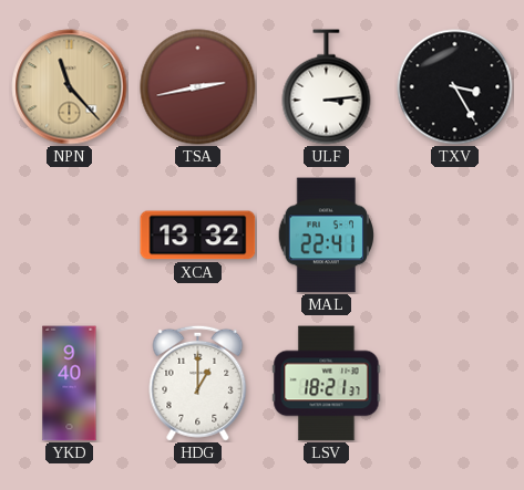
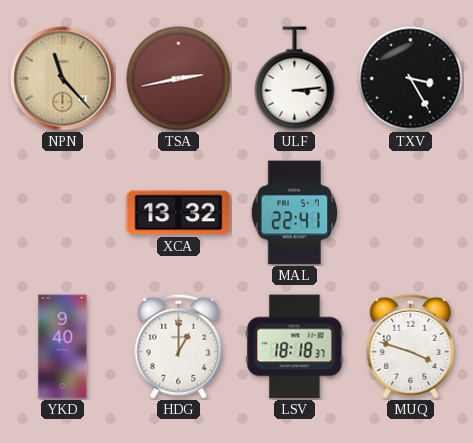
LSV: 18:21 -> 18:18 (295, 347)
MUQ: none -> 3:48 (411, 346)
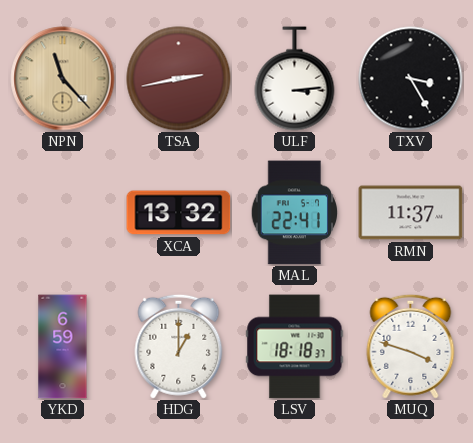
RMN: none -> 11:37 (411, 213)
YKD: 9:40 -> 6:59 (63, 347)
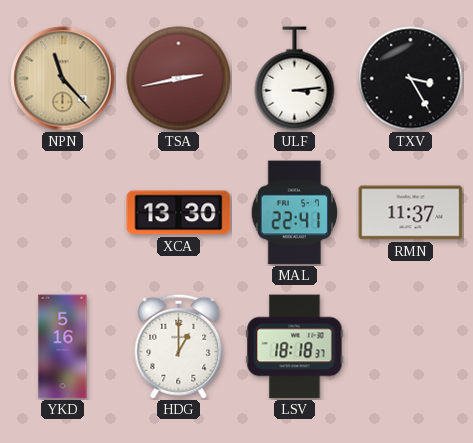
XCA: 13:32 -> 13:30 (179, 213)
YKD: 6:59 -> 5:16 (63, 347)
MUQ: 3:48 -> none (411, 346)
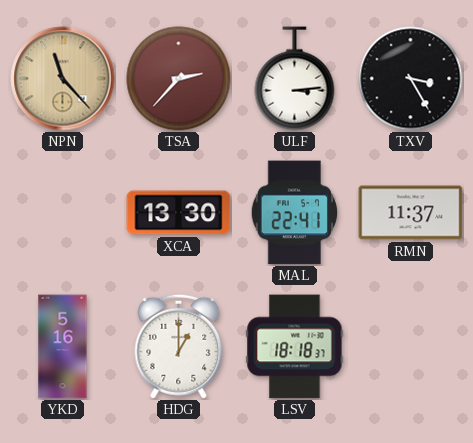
TSA: 2:43 -> 2:37 (179, 79)
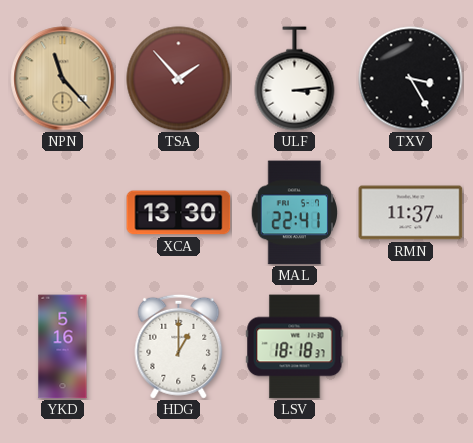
TSA: 2:37 -> 1:53 (179, 79)
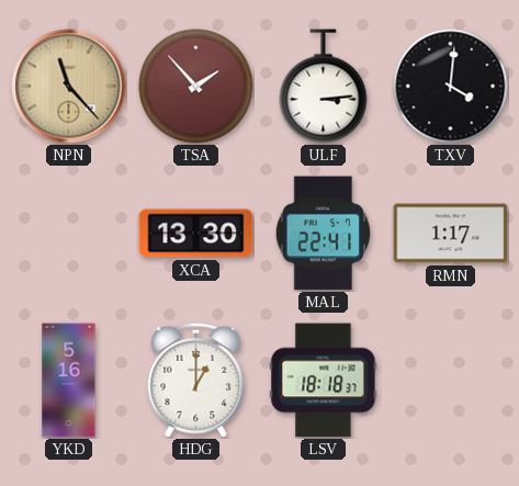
TXV: 3:25 -> 4:01 (451, 87)
RMN: 11:37 -> 1:17 (451, 234)
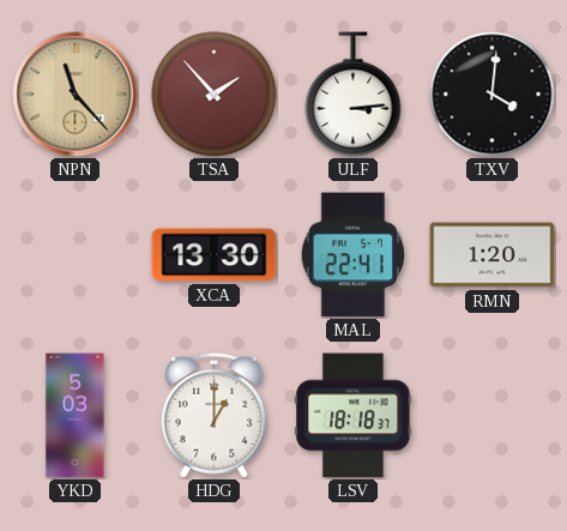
RMN: 1:17 -> 1:20 (493, 255)
YKD: 5:16 -> 5:03 (76, 416)
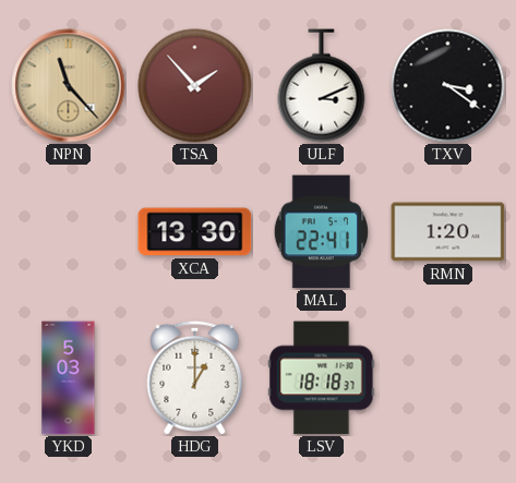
ULF: 3:14 -> 3:11 (322, 86)
TXV: 4:01 -> 3:21 (448, 86)
